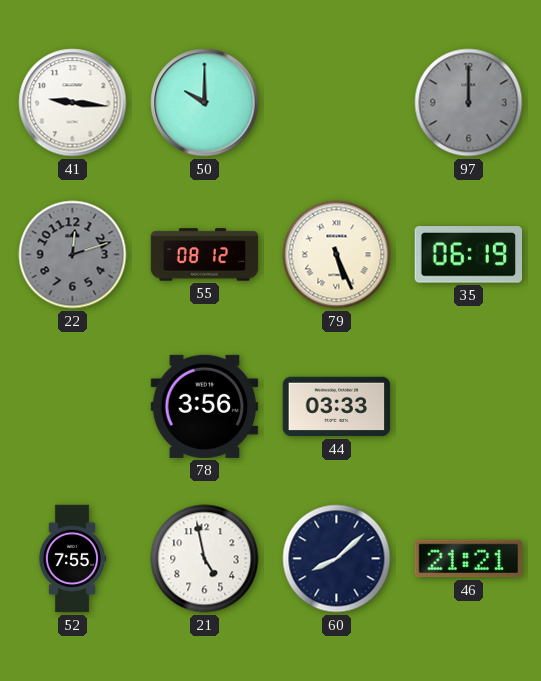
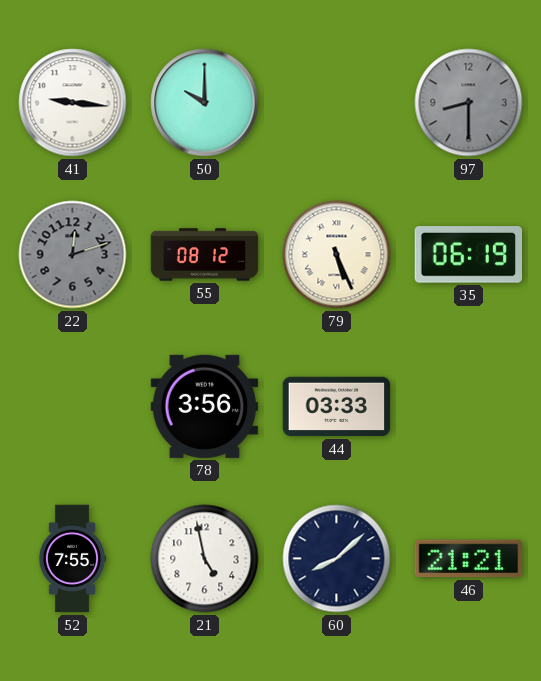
97: 12:00 -> 8:30 (469, 103)
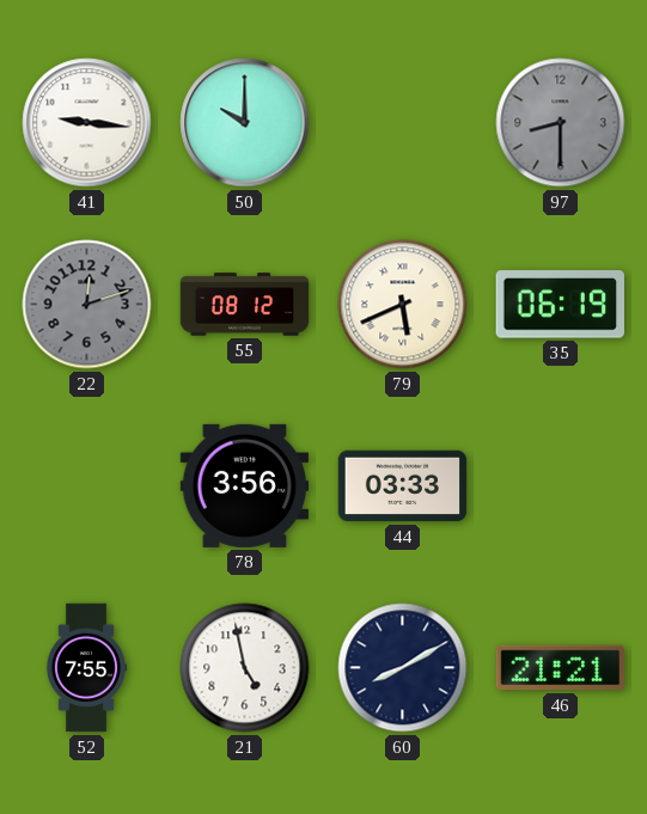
79: 5:26 -> 5:41 (403, 305)
60: 8:08 -> 8:10 (403, 668)
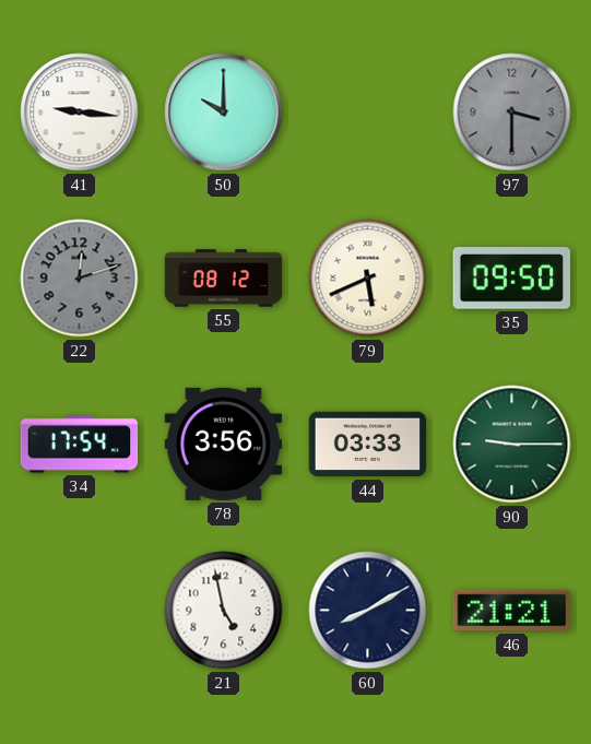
97: 8:30 -> 3:30 (512, 113)
35: 06:19 -> 09:50 (511, 279)
34: none -> 17:54 (80, 445)
90: none -> 9:15 (512, 445)
52: 7:55 -> none (86, 668)
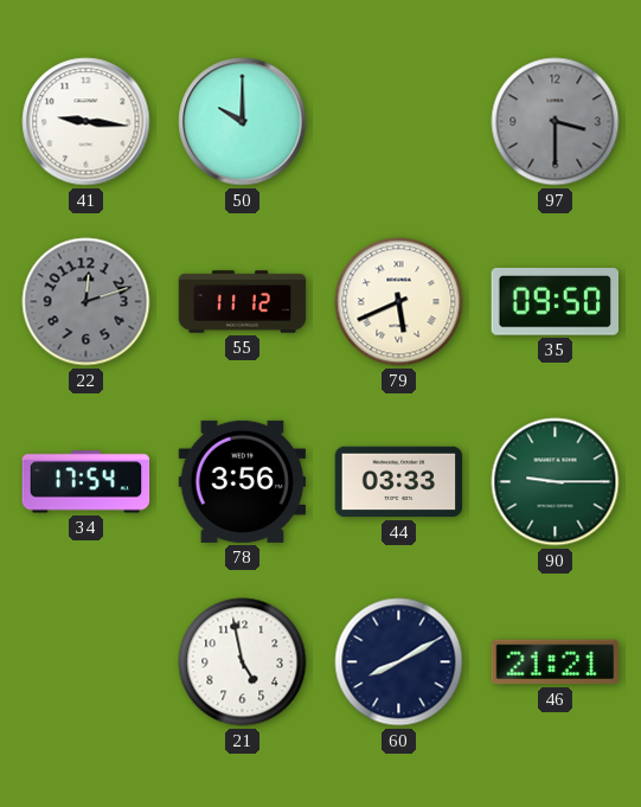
55: 08:12 -> 11:12 (243, 302)
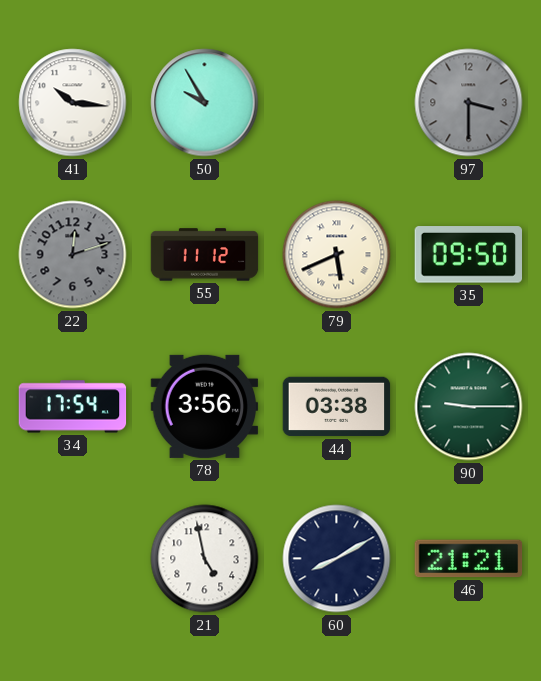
41: 9:16 -> 10:16 (73, 103)
50: 10:00 -> 9:55 (205, 103)
44: 03:33 -> 03:38 (337, 407)
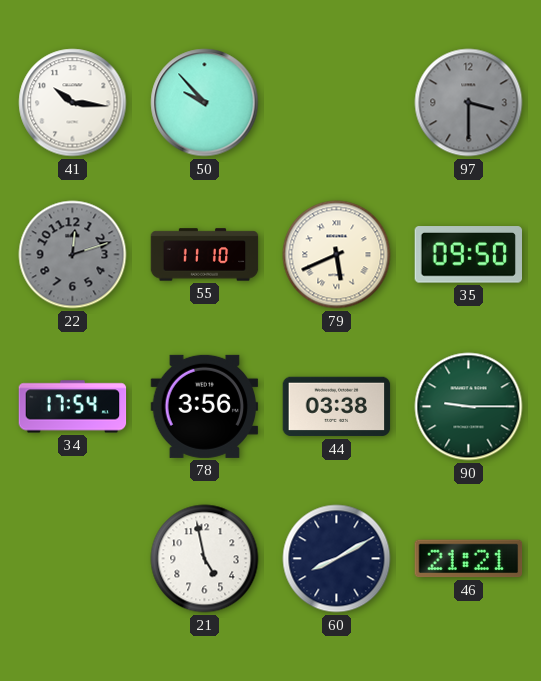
50: 9:55 -> 9:53 (205, 103)
55: 11:12 -> 11:10 (205, 255)
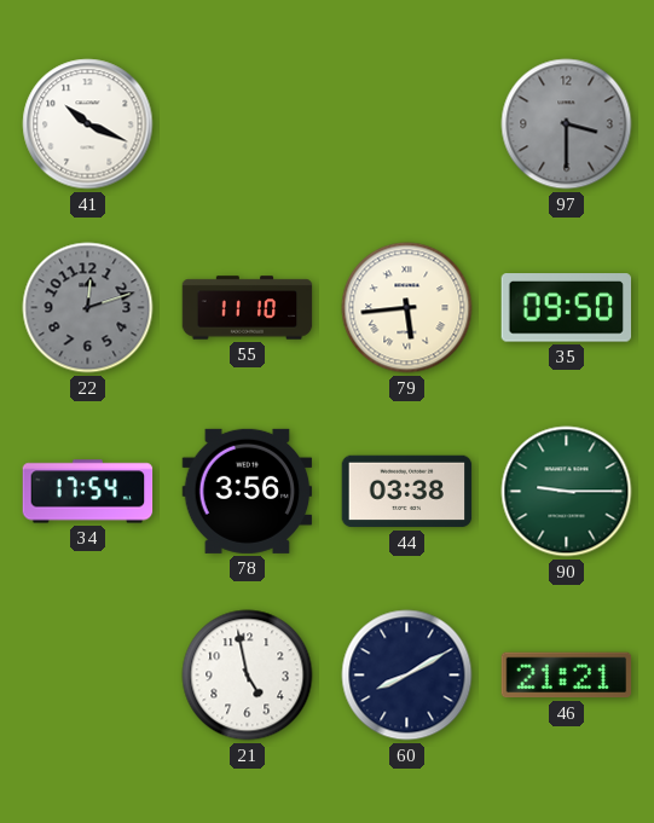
41: 10:16 -> 10:19 (88, 124)
50: 9:53 -> none (205, 103)
79: 5:41 -> 5:44 (407, 308)
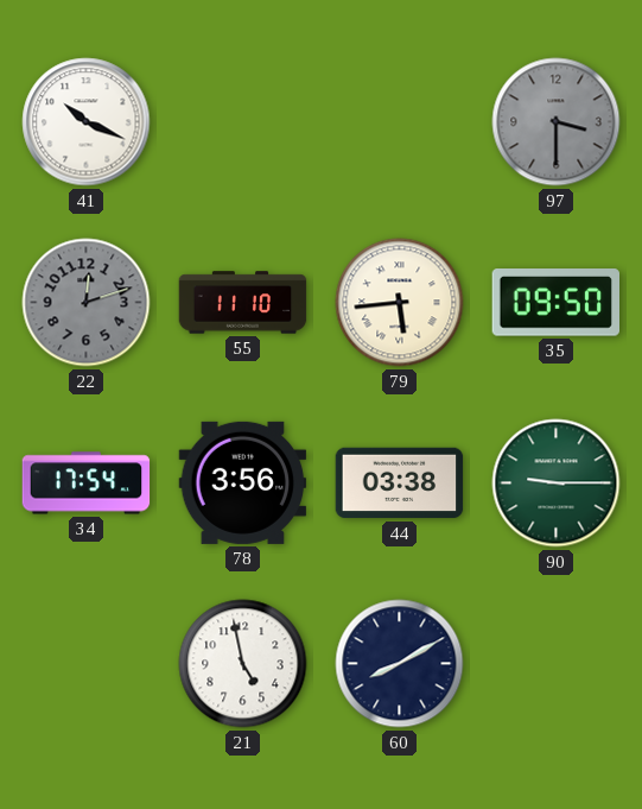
46: 21:21 -> none (567, 676)
